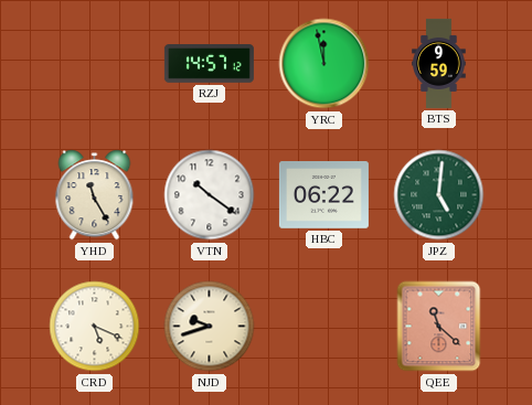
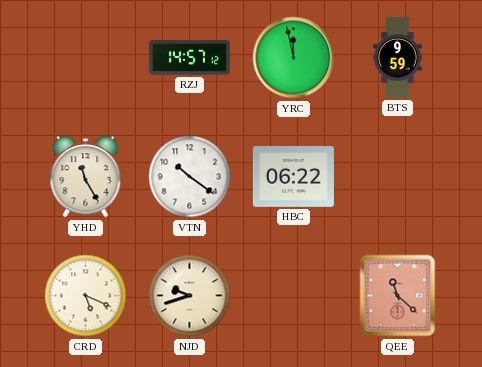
JPZ: 5:01 -> none (439, 195)
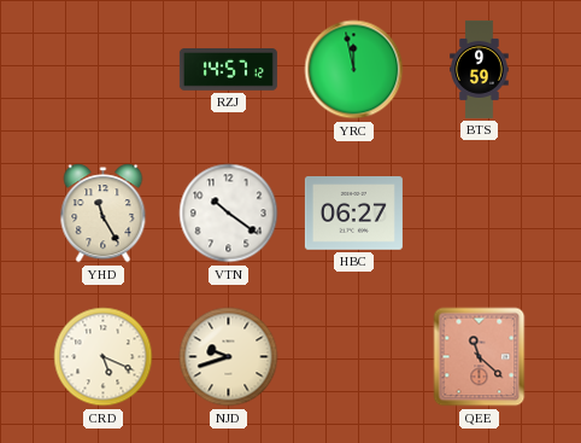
HBC: 06:22 -> 06:27 (353, 214)
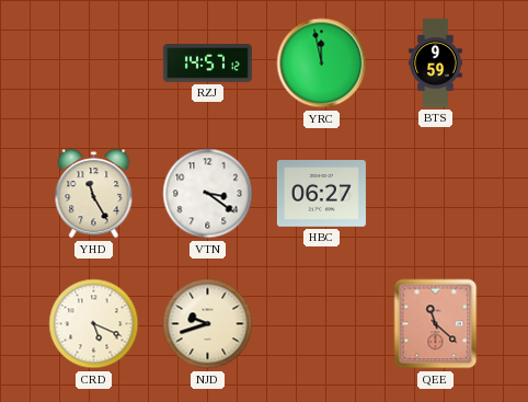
VTN: 10:21 -> 3:21 (208, 194)
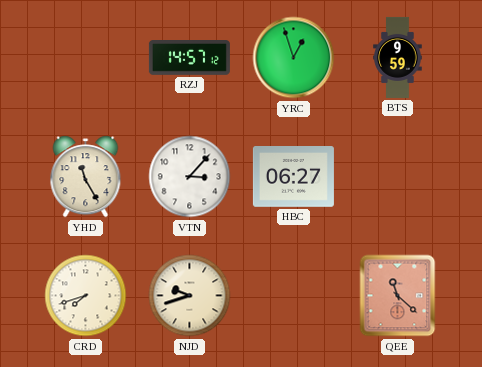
YRC: 11:58 -> 12:57 (294, 58)
VTN: 3:21 -> 3:07 (190, 177)
CRD: 5:19 -> 7:42 (86, 296)
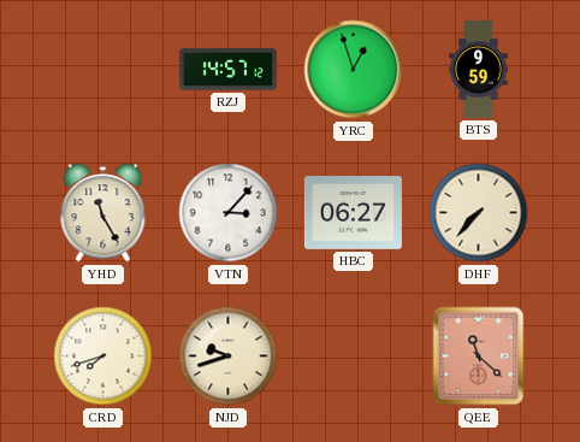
DHF: none -> 7:37 (479, 213)
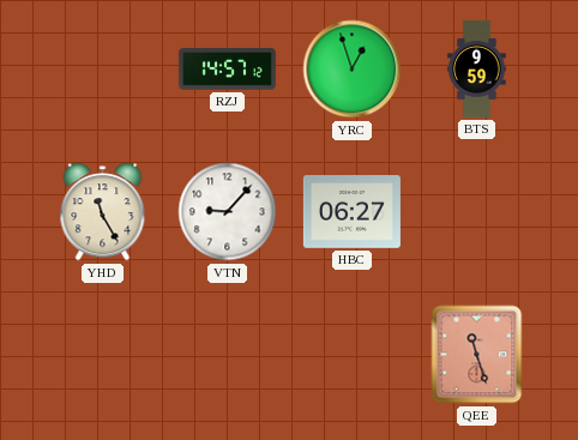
VTN: 3:07 -> 9:07 (228, 212)
DHF: 7:37 -> none (479, 213)
CRD: 7:42 -> none (103, 356)
NJD: 9:42 -> none (229, 356)
QEE: 11:22 -> 11:27 (477, 355)
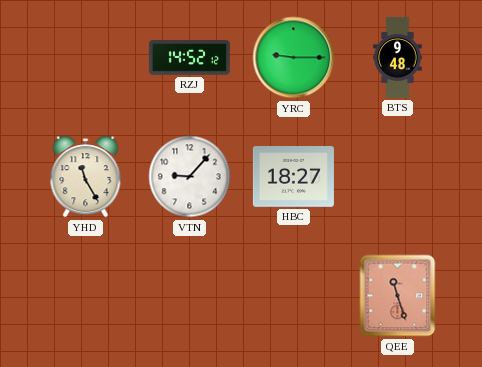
RZJ: 14:57 -> 14:52 (189, 58)
YRC: 12:57 -> 9:15 (294, 58)
BTS: 9:59 -> 9:48 (398, 57)
HBC: 06:27 -> 18:27 (293, 177)
